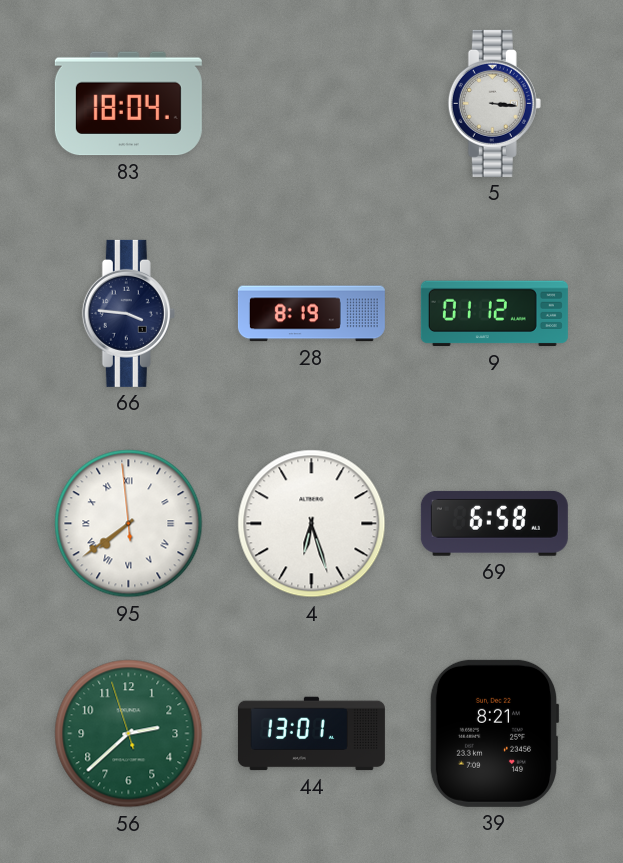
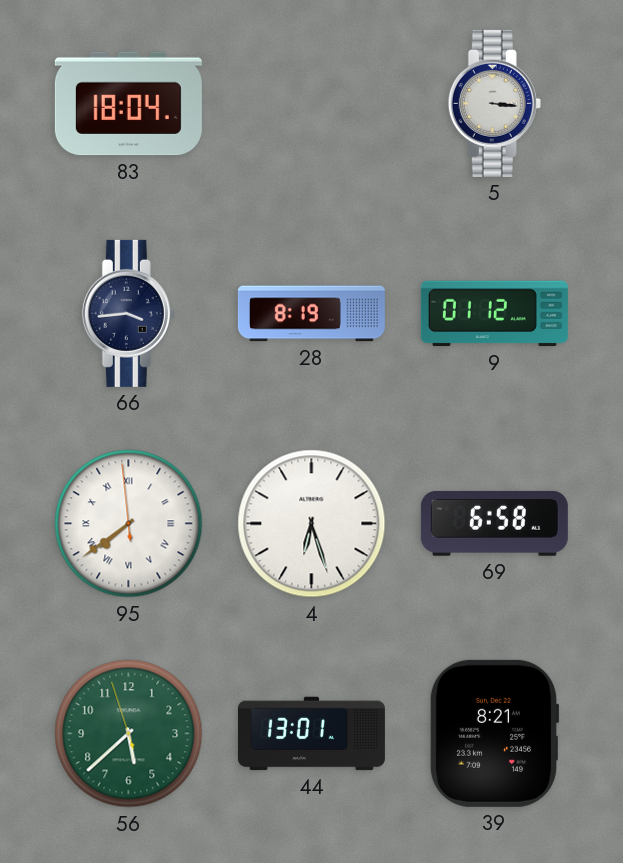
66: 3:46 -> 3:44 (128, 313)
56: 2:37 -> 5:37 (129, 734)
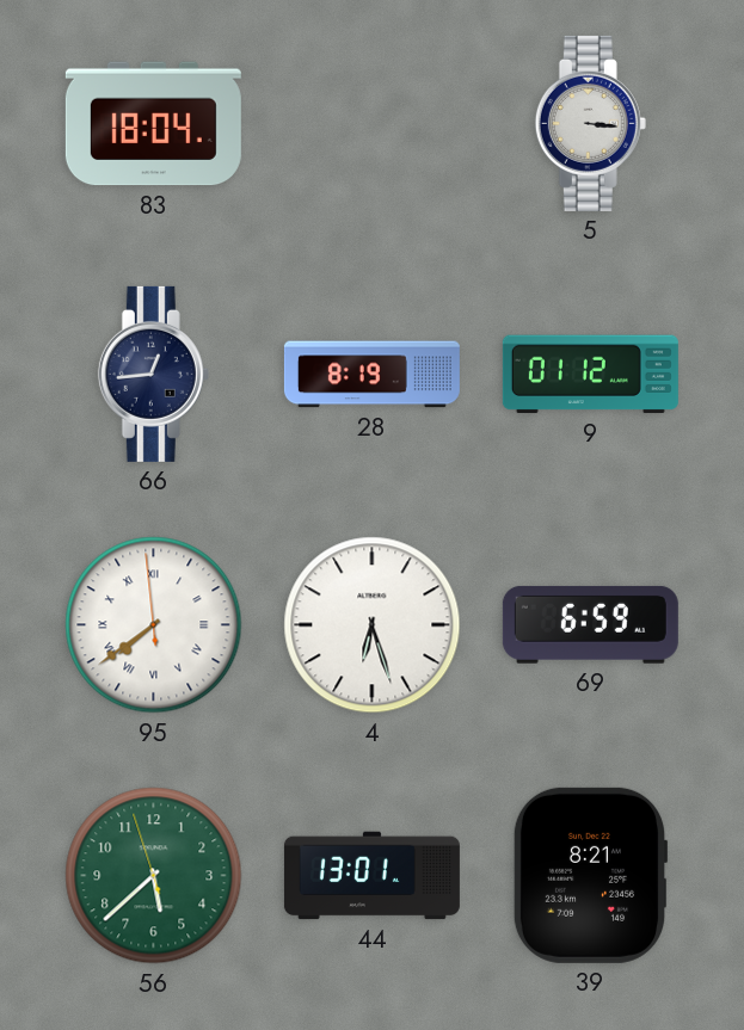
66: 3:44 -> 12:44 (153, 374)
69: 6:58 -> 6:59 (590, 624)
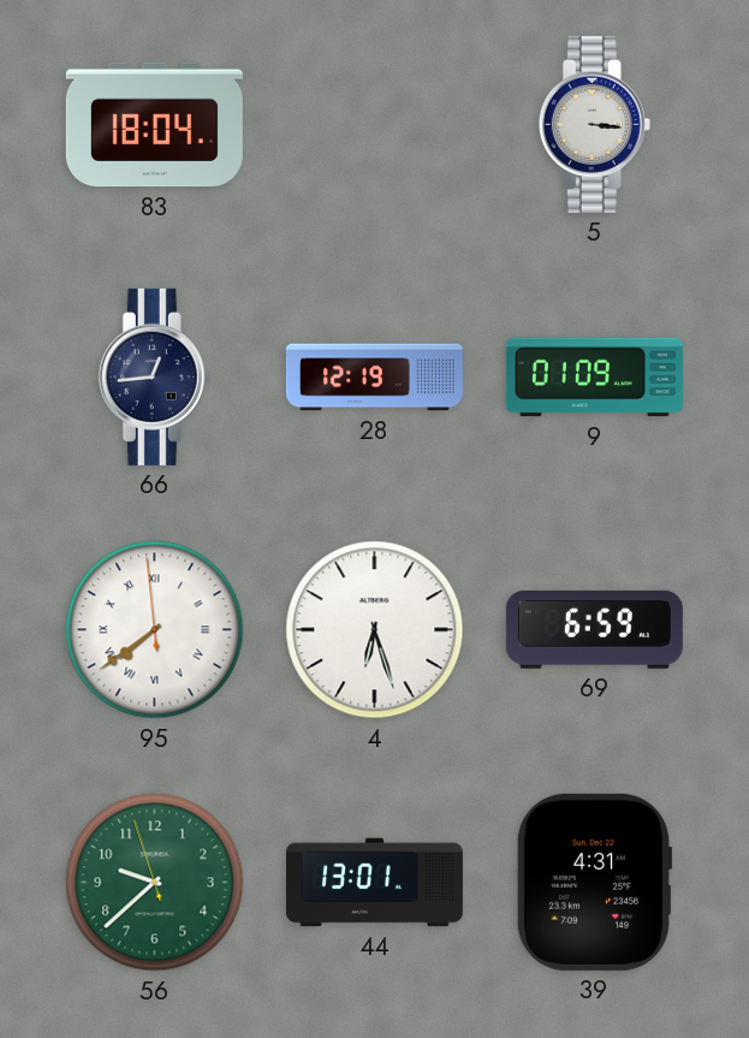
28: 8:19 -> 12:19 (374, 378)
9: 01:12 -> 01:09 (594, 378)
56: 5:37 -> 9:37 (155, 883)
39: 8:21 -> 4:31 (594, 882)
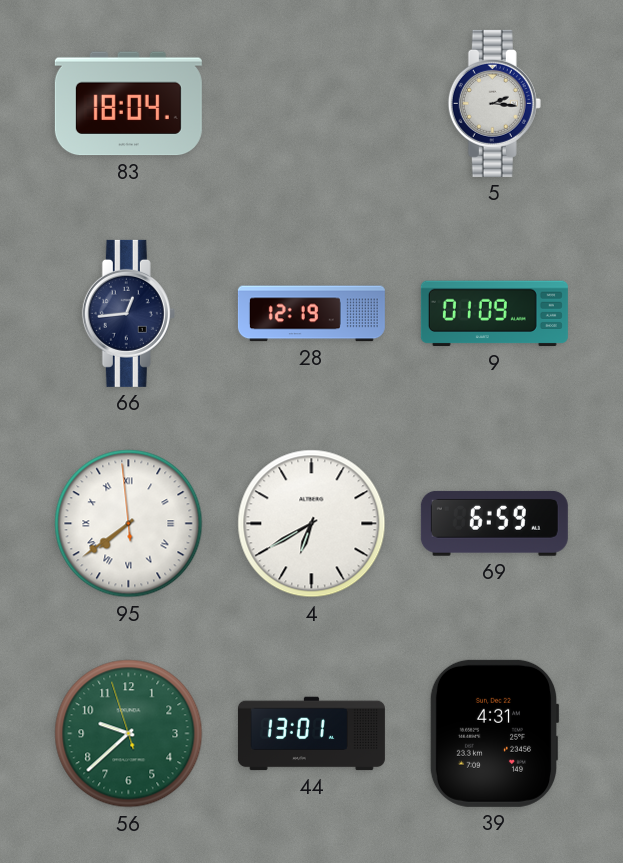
5: 3:16 -> 2:16 (494, 103)
4: 6:27 -> 6:40 (312, 524)
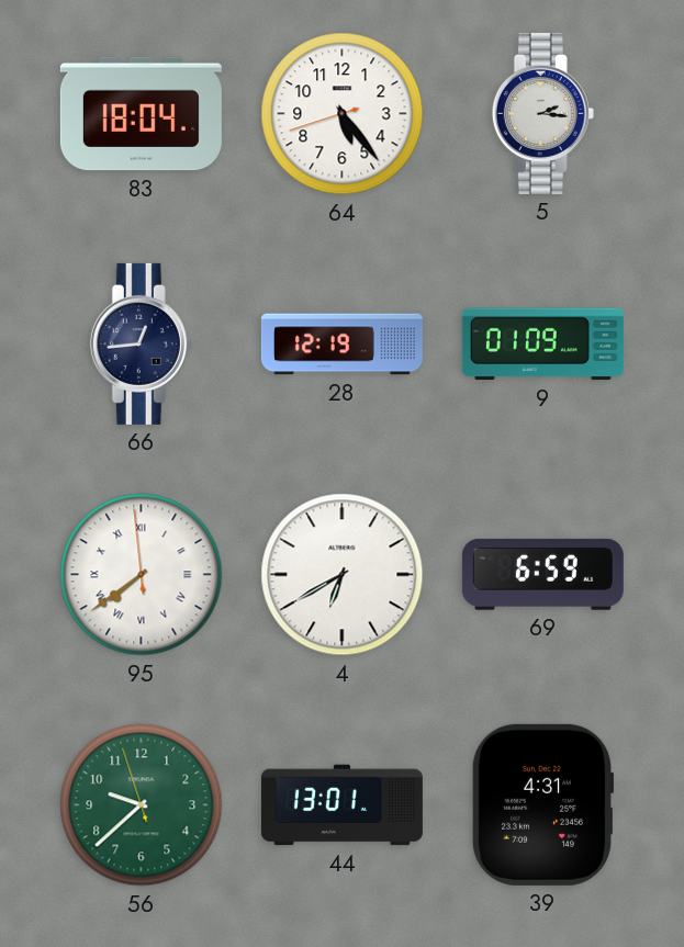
64: none -> 5:23 (343, 114)
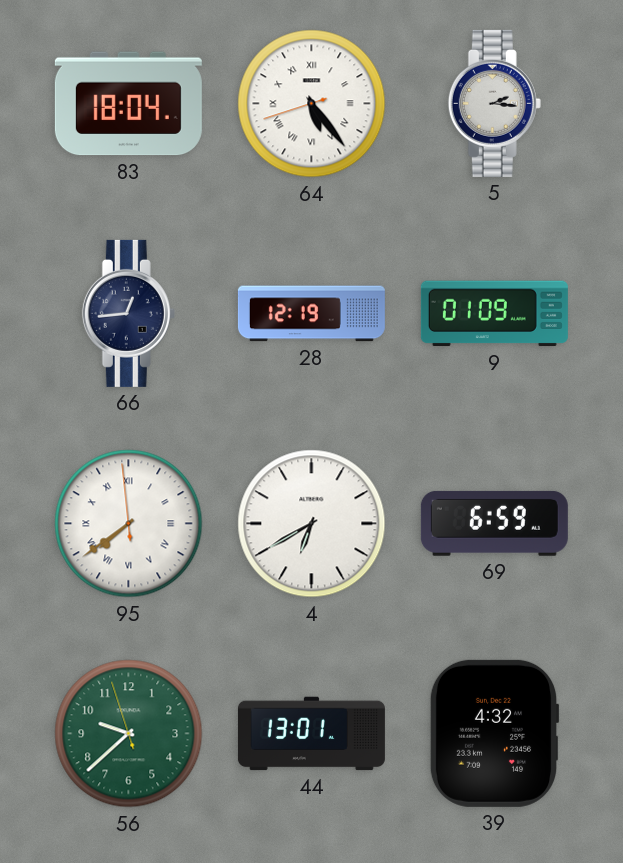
64 numerals: Arabic -> Roman (312, 104)
39: 4:31 -> 4:32 (494, 733)
